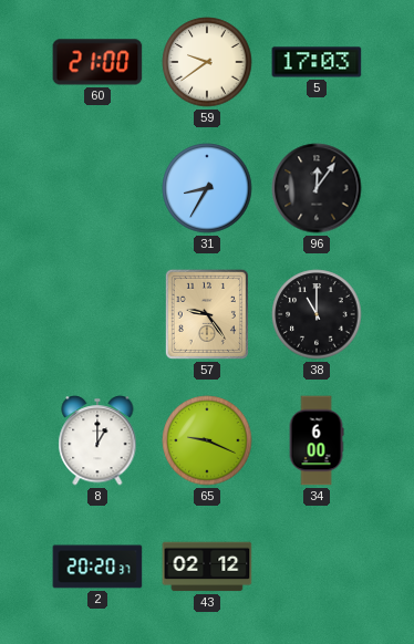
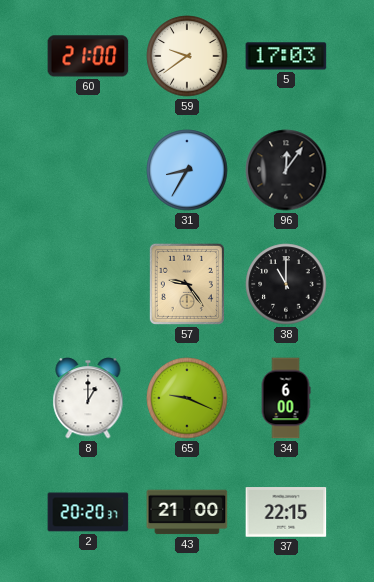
43: 02:12 -> 21:00 (187, 512)
37: none -> 22:15 (286, 512)
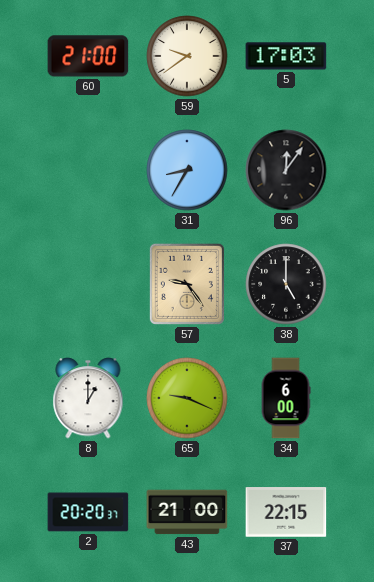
38: 11:00 -> 5:00 (286, 284)
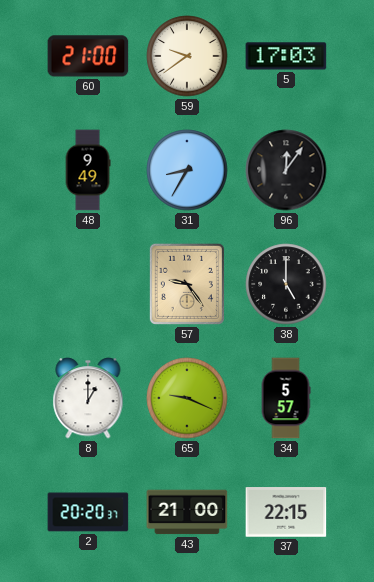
48: none -> 9:49 (88, 170)
34: 6:00 -> 5:57 (286, 398)
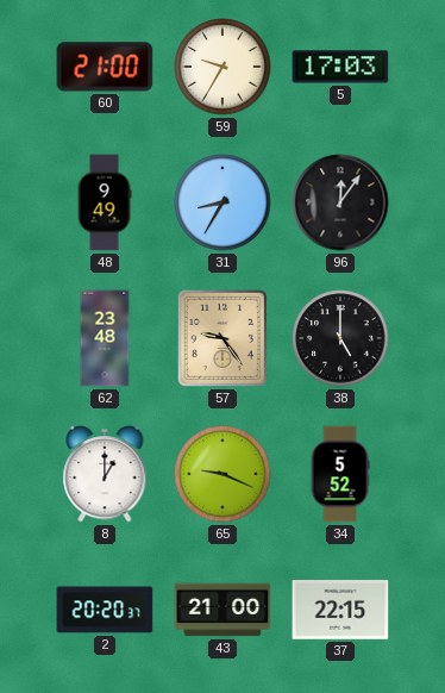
59: 9:39 -> 9:35 (223, 67)
62: none -> 23:48 (105, 338)
34: 5:57 -> 5:52 (340, 474)
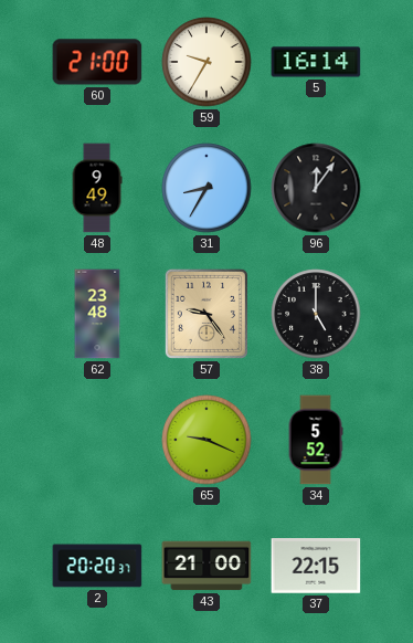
5: 17:03 -> 16:14 (316, 62)
8: 1:00 -> none (105, 474)
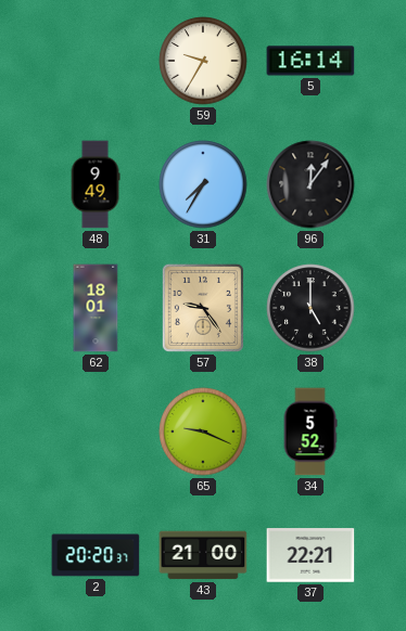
60: 21:00 -> none (97, 62)
31: 8:35 -> 7:35 (203, 184)
62: 23:48 -> 18:01 (96, 308)
37: 22:15 -> 22:21 (310, 555)
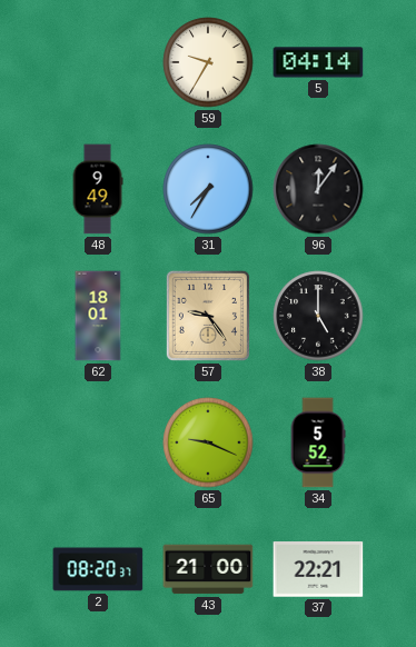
5: 16:14 -> 04:14 (318, 62)
2: 20:20 -> 08:20 (98, 569)
